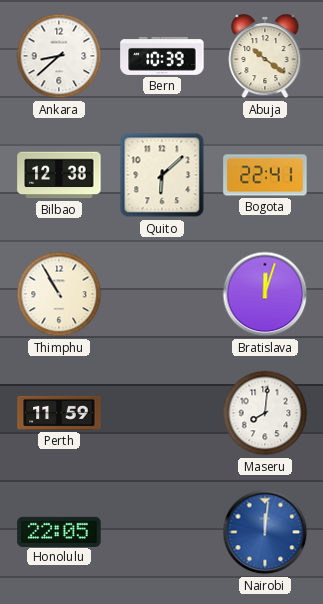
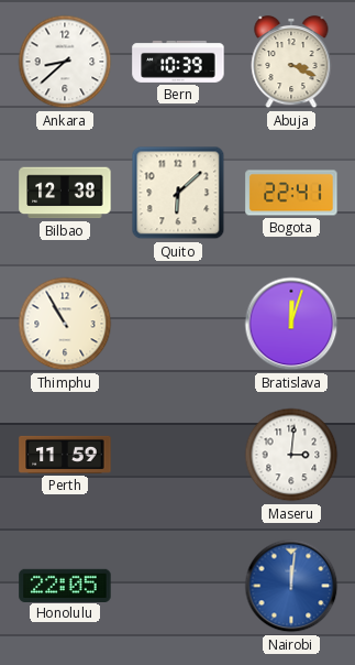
Abuja: 10:21 -> 3:19 (291, 62)
Maseru: 8:01 -> 3:01 (291, 455)
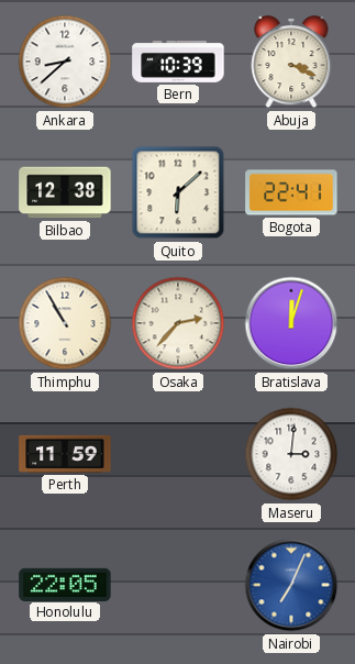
Osaka: none -> 2:37 (178, 323)
Nairobi: 12:01 -> 7:04 (291, 585)
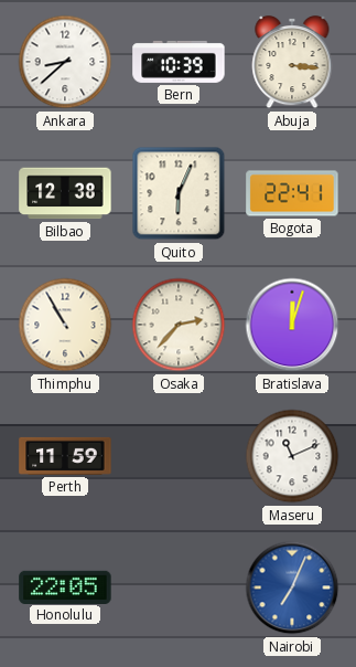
Abuja: 3:19 -> 3:16 (292, 62)
Quito: 6:08 -> 6:04 (179, 193)
Maseru: 3:01 -> 11:11 (292, 456)
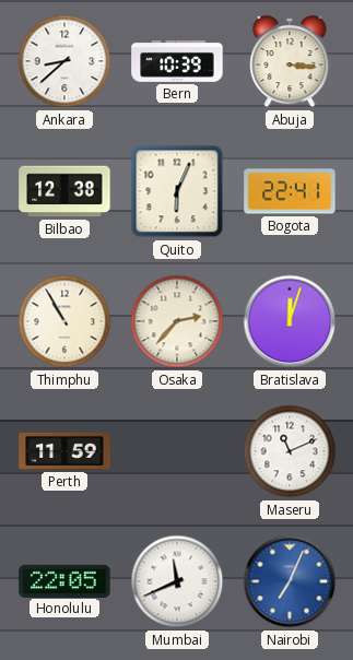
Mumbai: none -> 11:41 (177, 581)
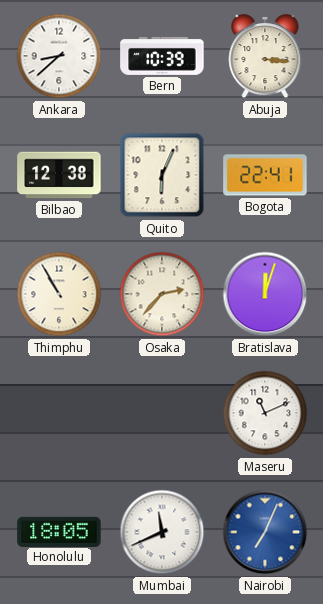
Perth: 11:59 -> none (64, 451)
Honolulu: 22:05 -> 18:05 (59, 531)
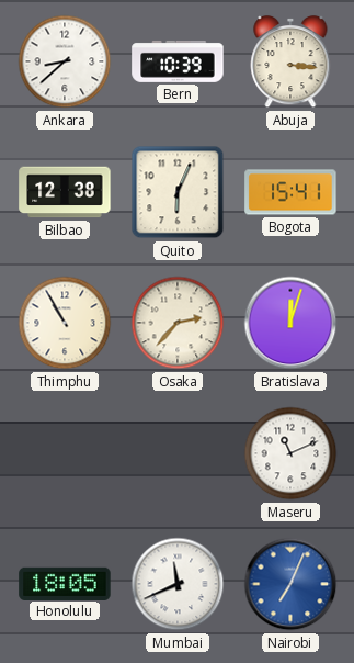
Bogota: 22:41 -> 15:41 (290, 192)
